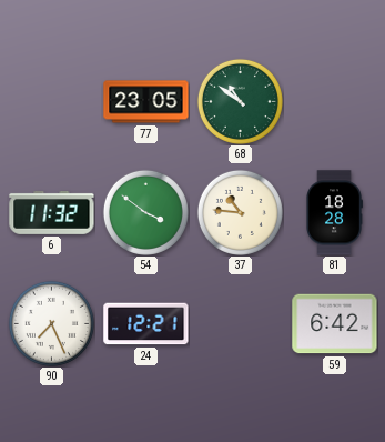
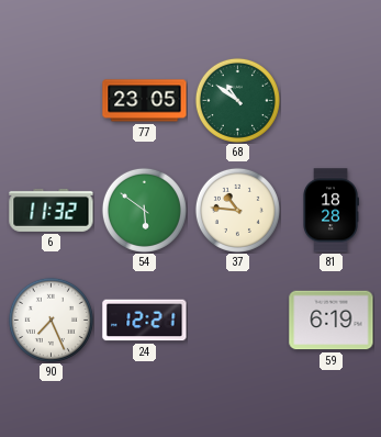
54: 3:51 -> 5:51 (144, 210)
59: 6:42 -> 6:19 (332, 321)
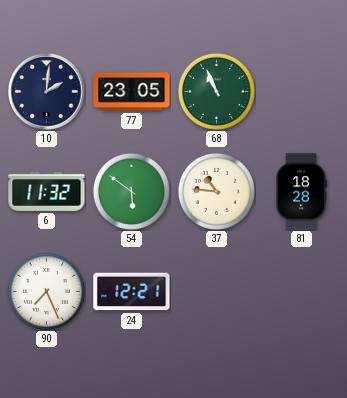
10: none -> 2:01 (47, 92)
68: 10:51 -> 10:56 (216, 91)
59: 6:19 -> none (332, 321)
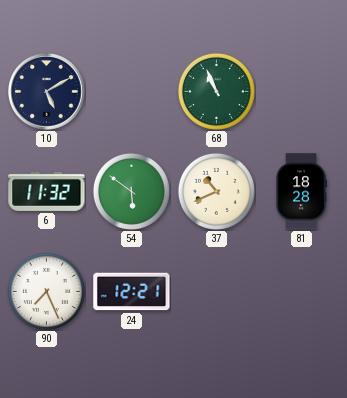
10: 2:01 -> 5:10 (47, 92)
77: 23:05 -> none (132, 92)
37: 10:46 -> 10:41 (216, 191)
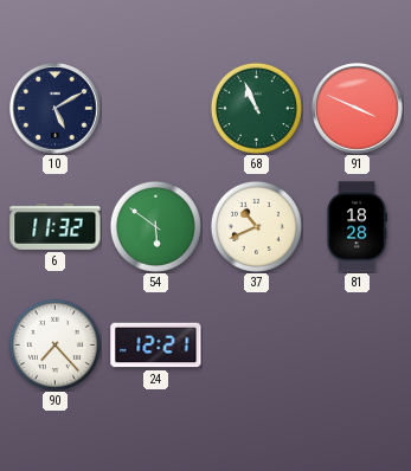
91: none -> 3:49 (358, 109)
90: 7:26 -> 7:23 (54, 344)
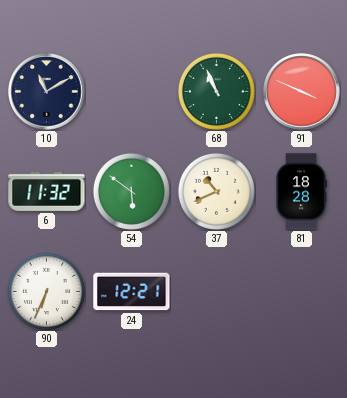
10: 5:10 -> 11:10 (47, 92)
90: 7:23 -> 6:34 (46, 291)
